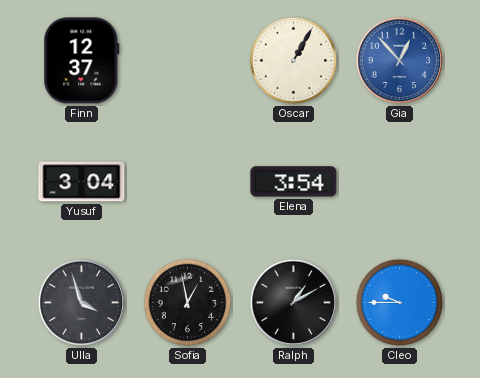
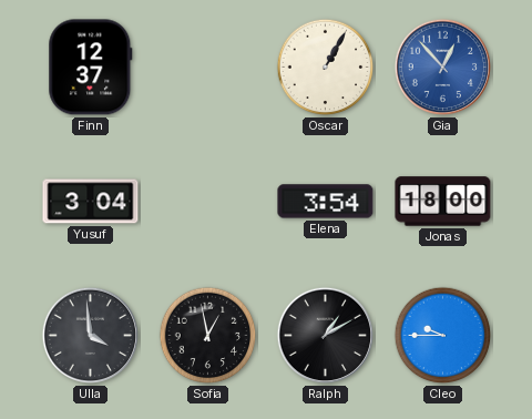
Jonas: none -> 18:00 (443, 202)
Ulla: 3:57 -> 3:59 (91, 336)
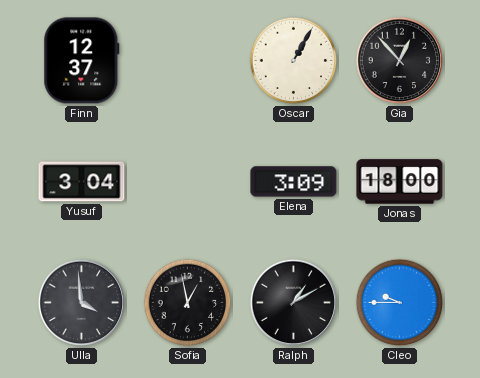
Gia dial: blue -> black (400, 61)
Elena: 3:54 -> 3:09 (294, 182)
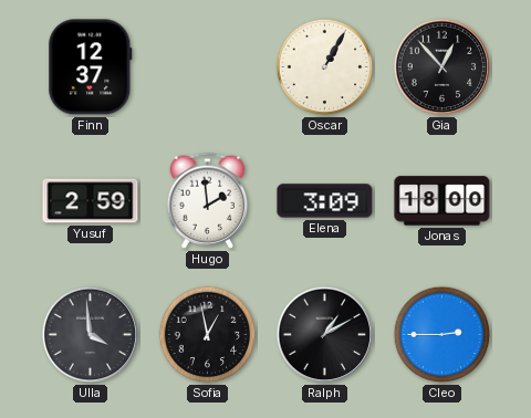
Yusuf: 3:04 -> 2:59 (91, 201)
Hugo: none -> 1:59 (208, 200)
Cleo: 9:45 -> 2:45 (442, 335)
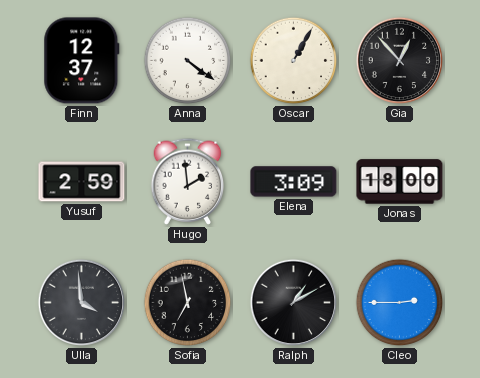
Anna: none -> 4:21 (188, 61)
Sofia: 12:58 -> 6:58 (188, 303)
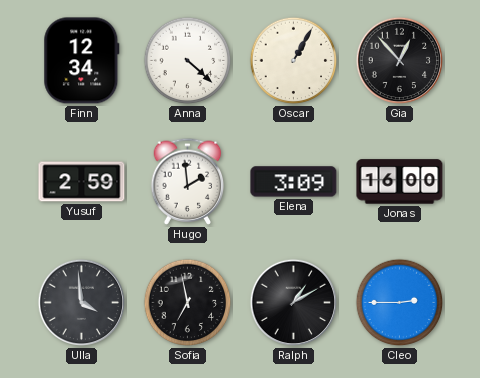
Finn: 12:37 -> 12:34 (82, 61)
Anna: 4:21 -> 4:22 (188, 61)
Jonas: 18:00 -> 16:00 (400, 182)
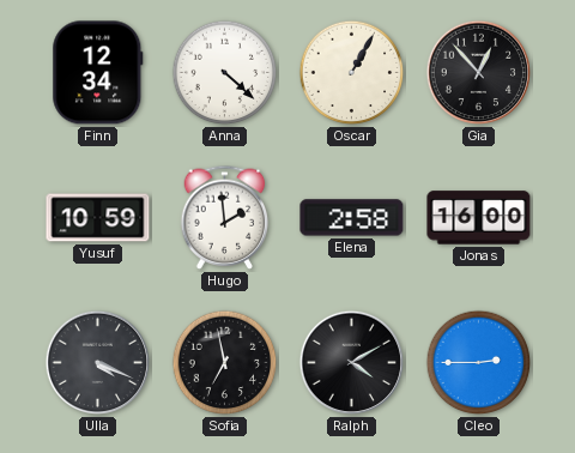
Yusuf: 2:59 -> 10:59 (98, 218)
Elena: 3:09 -> 2:58 (352, 218)
Ulla: 3:59 -> 4:19 (98, 363)
Ralph: 1:10 -> 4:10 (352, 363)
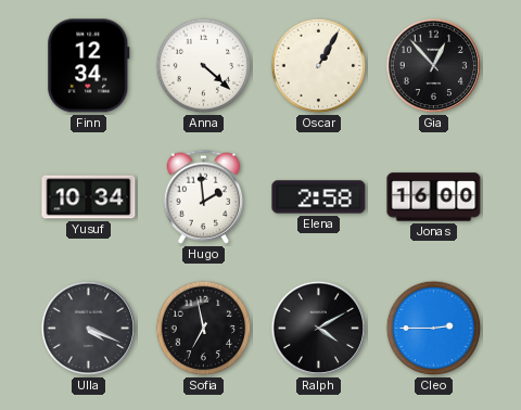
Yusuf: 10:59 -> 10:34 (89, 197)
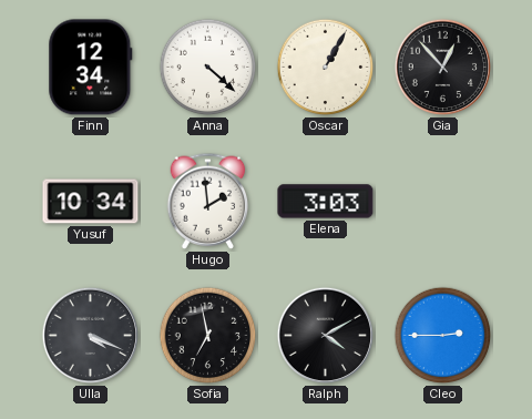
Elena: 2:58 -> 3:03 (326, 202)
Jonas: 16:00 -> none (434, 197)
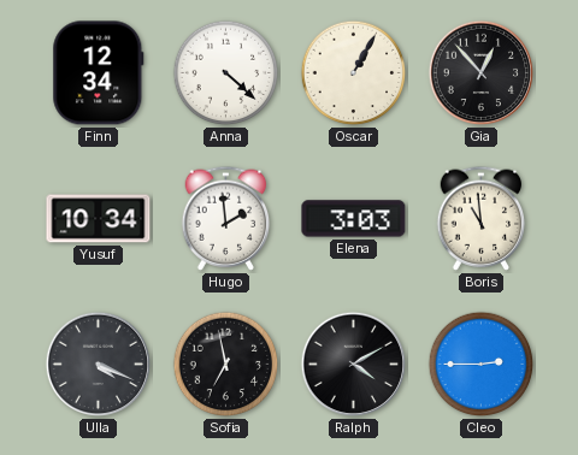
Boris: none -> 10:59 (482, 218)
